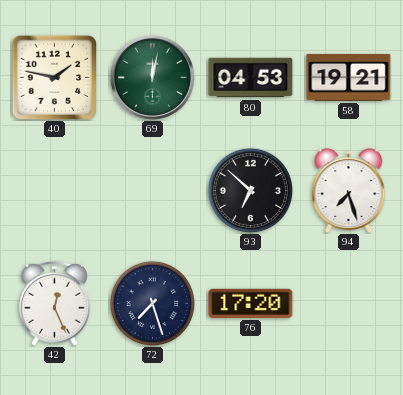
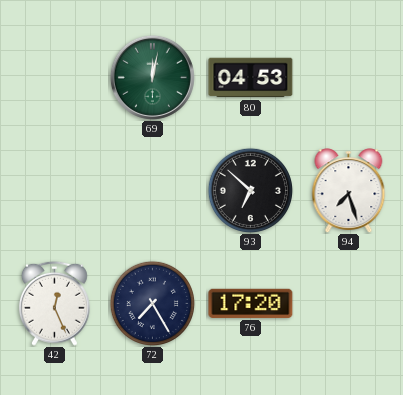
40: 1:47 -> none (54, 77)
58: 19:21 -> none (349, 77)
72: 7:27 -> 7:25 (152, 303)
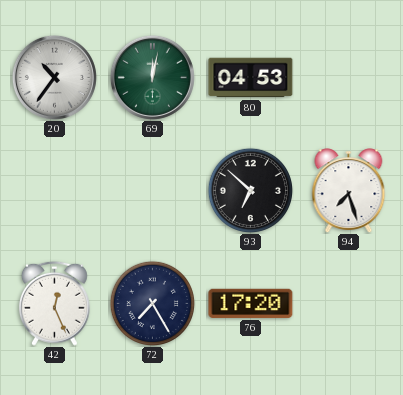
20: none -> 10:36 (54, 77)
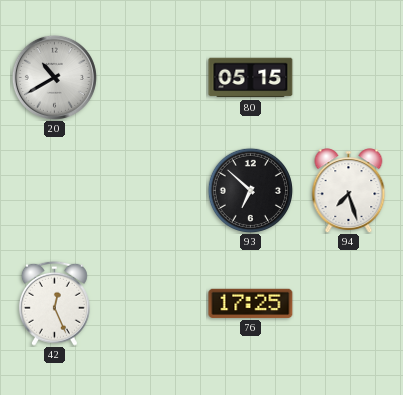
20: 10:36 -> 10:40 (54, 77)
69: 12:02 -> none (152, 77)
80: 04:53 -> 05:15 (251, 78)
72: 7:25 -> none (152, 303)
76: 17:20 -> 17:25 (251, 303)
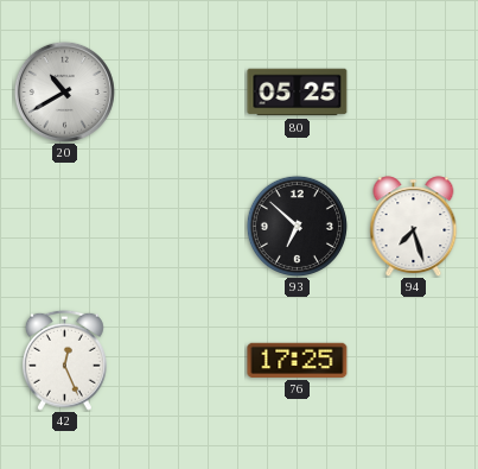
80: 05:15 -> 05:25 (298, 93)
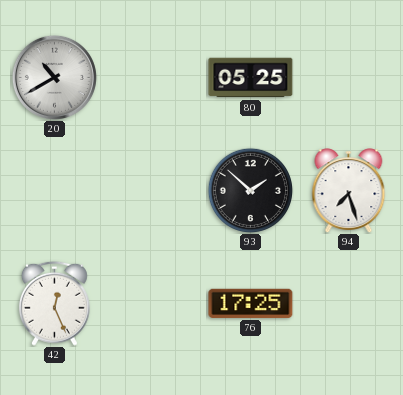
93: 6:52 -> 1:52 (250, 190)
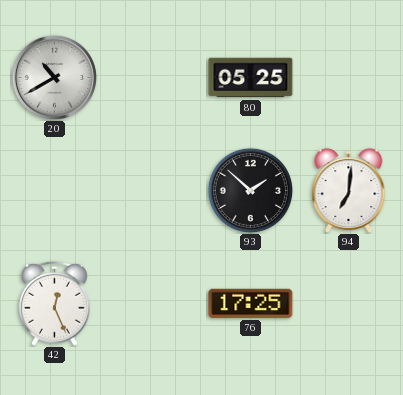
94: 7:27 -> 7:01 (349, 190)
